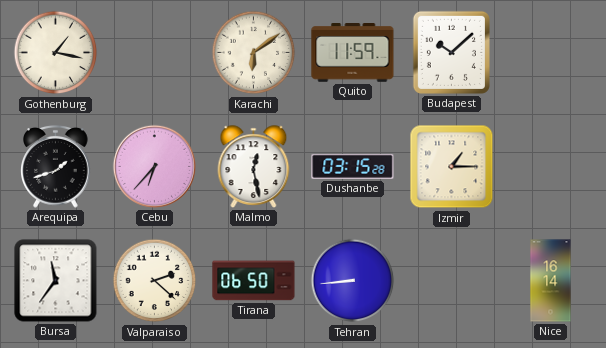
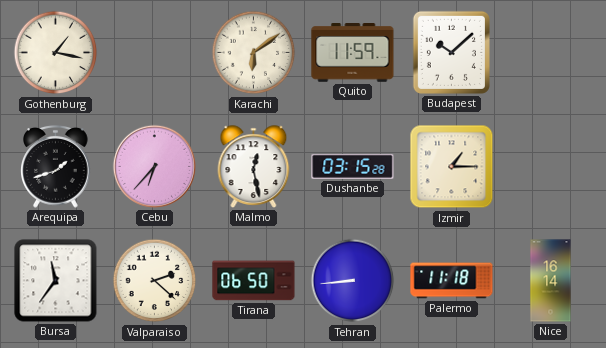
Palermo: none -> 11:18 (452, 281)
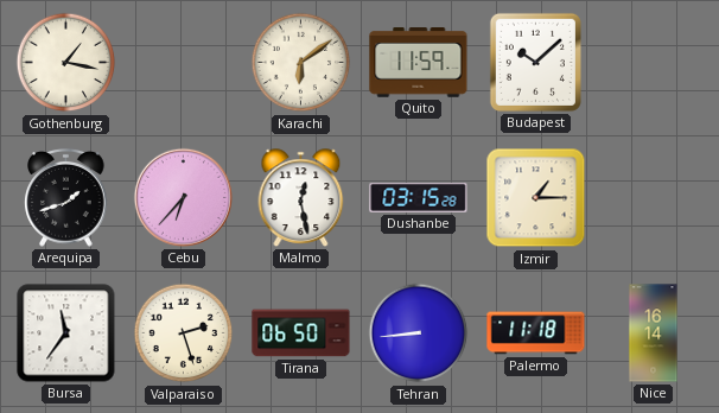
Valparaiso: 2:22 -> 2:27 (184, 333)
